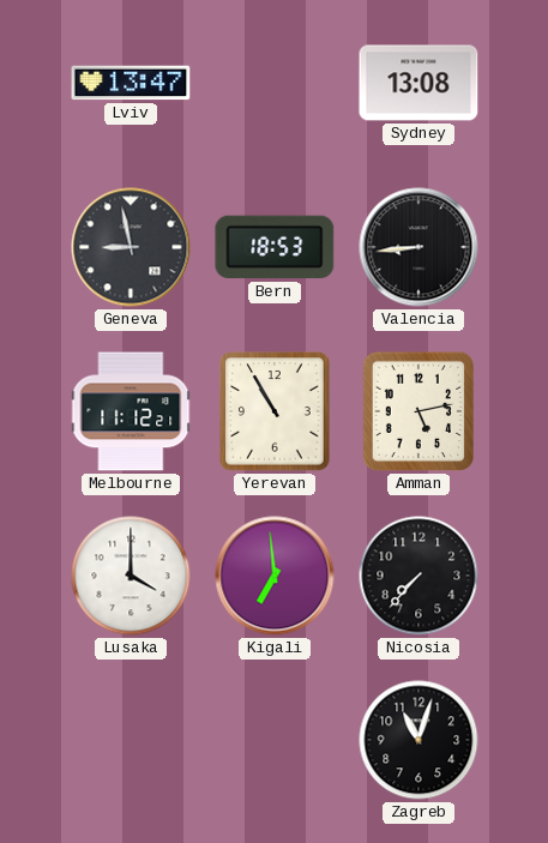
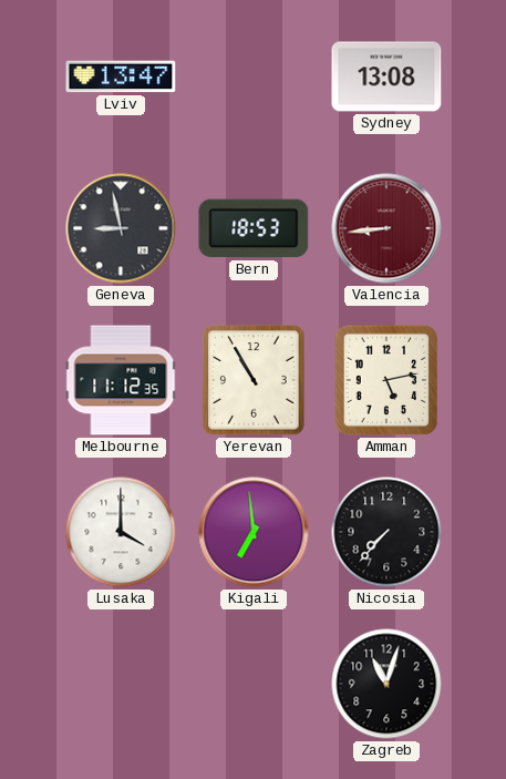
Valencia dial: black -> burgundy (386, 228)
Melbourne: 11:12:21 -> 11:12:35 (121, 380)
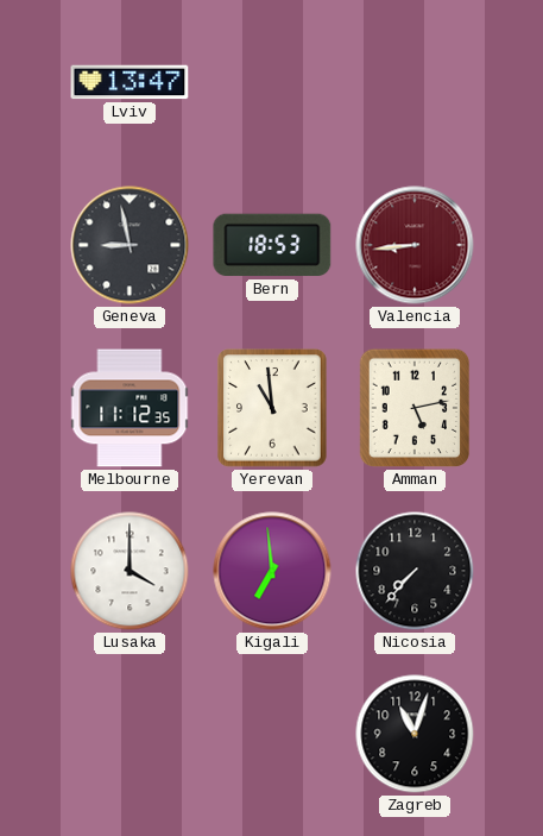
Sydney: 13:08 -> none (386, 76)
Yerevan: 10:55 -> 10:59 (272, 408)
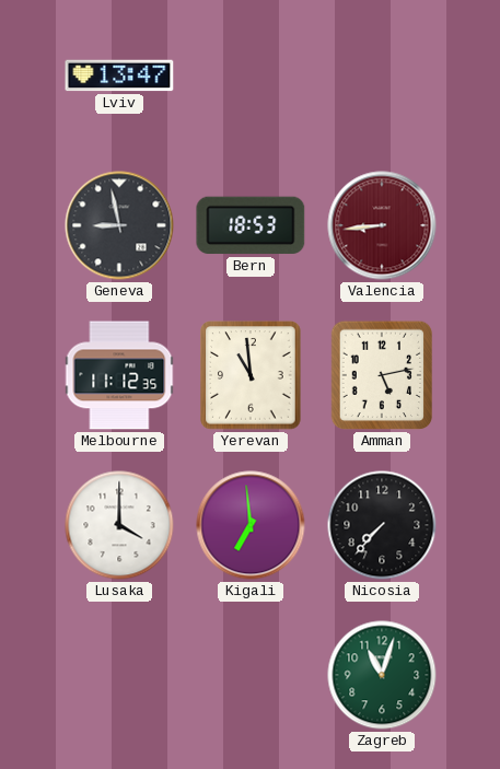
Zagreb dial: black -> green (382, 675)
